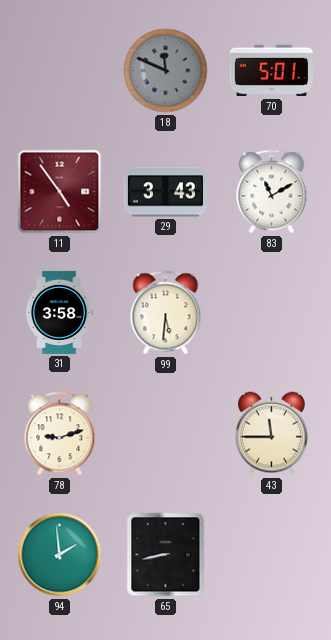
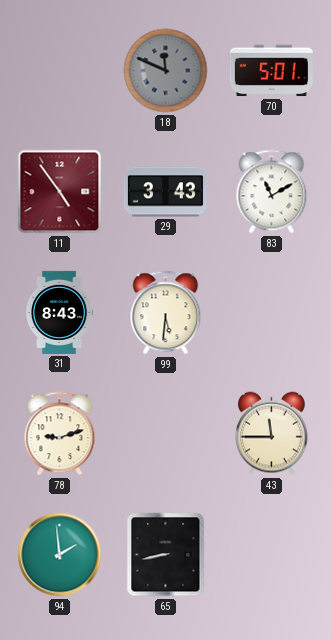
31: 3:58 -> 8:43 (59, 312)
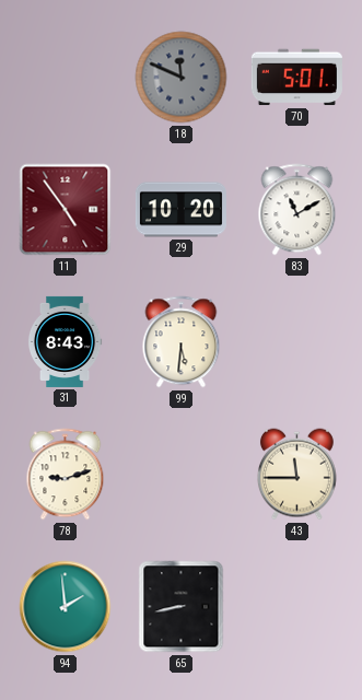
29: 3:43 -> 10:20 (180, 210)
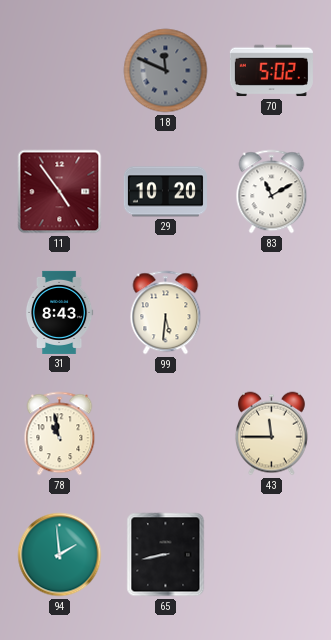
70: 5:01 -> 5:02 (271, 71)
78: 9:12 -> 10:58 (60, 434)
